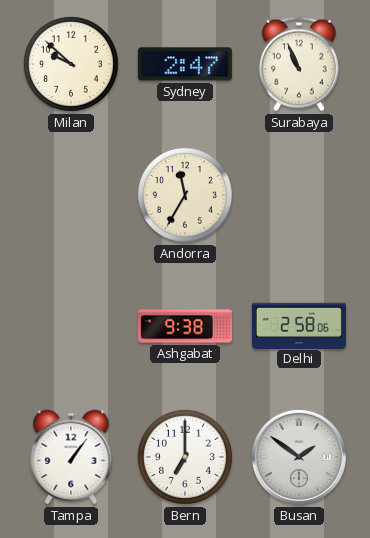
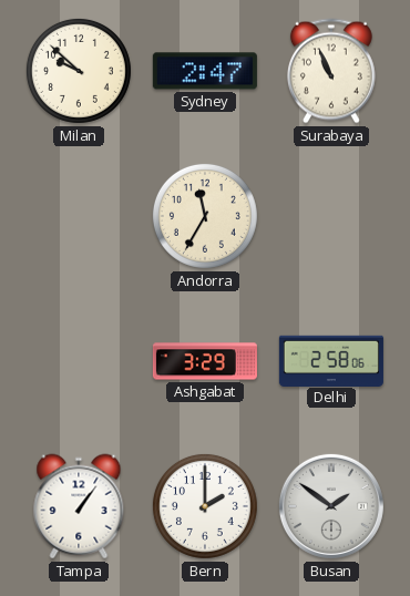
Ashgabat: 9:38 -> 3:29 (205, 361)
Bern: 7:00 -> 2:00 (205, 506)
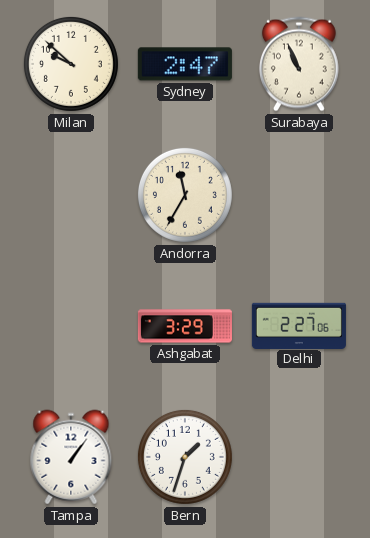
Delhi: 2:58 -> 2:27 (299, 325)
Bern: 2:00 -> 1:33 (185, 457)
Busan: 1:51 -> none (331, 506)
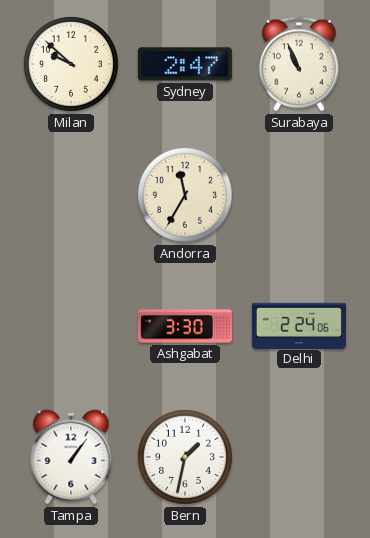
Ashgabat: 3:29 -> 3:30 (185, 326)
Delhi: 2:27 -> 2:24 (299, 325)
Bern: 1:33 -> 1:32 (185, 457)
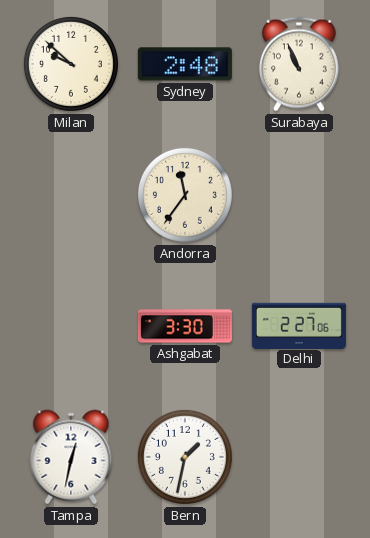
Sydney: 2:47 -> 2:48 (185, 64)
Andorra: 11:35 -> 11:36 (185, 195)
Delhi: 2:24 -> 2:27 (299, 325)
Tampa: 1:06 -> 12:32 (71, 457)
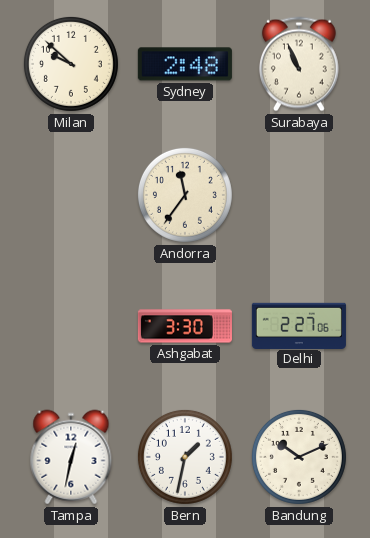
Bandung: none -> 10:11 (299, 457)
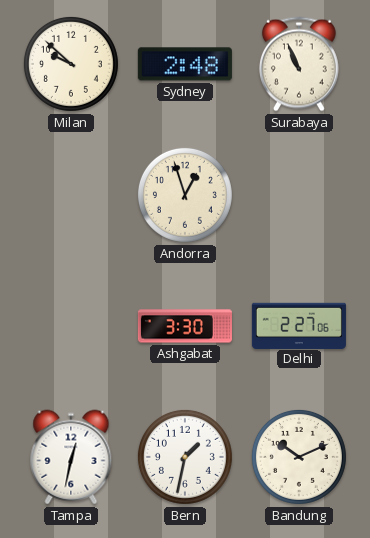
Andorra: 11:36 -> 12:57 (185, 195)
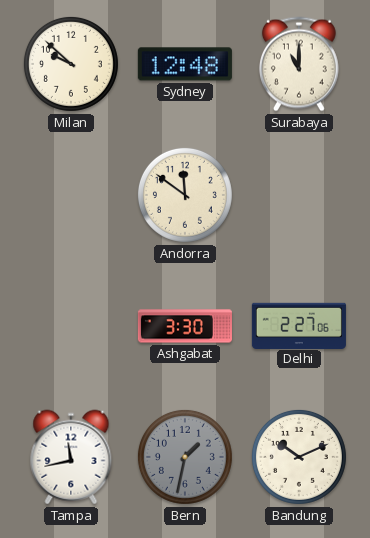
Sydney: 2:48 -> 12:48 (185, 64)
Surabaya: 10:56 -> 11:00 (299, 64)
Andorra: 12:57 -> 11:51 (185, 195)
Tampa: 12:32 -> 11:43 (71, 457)
Bern dial: white -> grey (185, 457)
